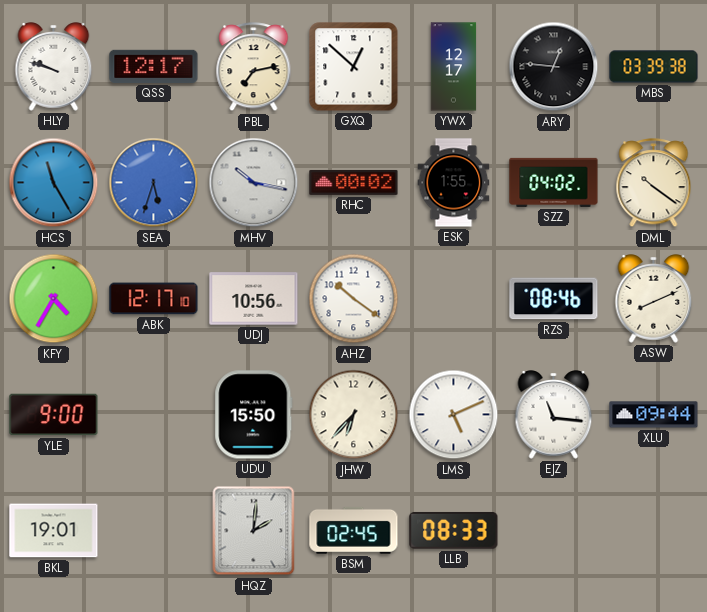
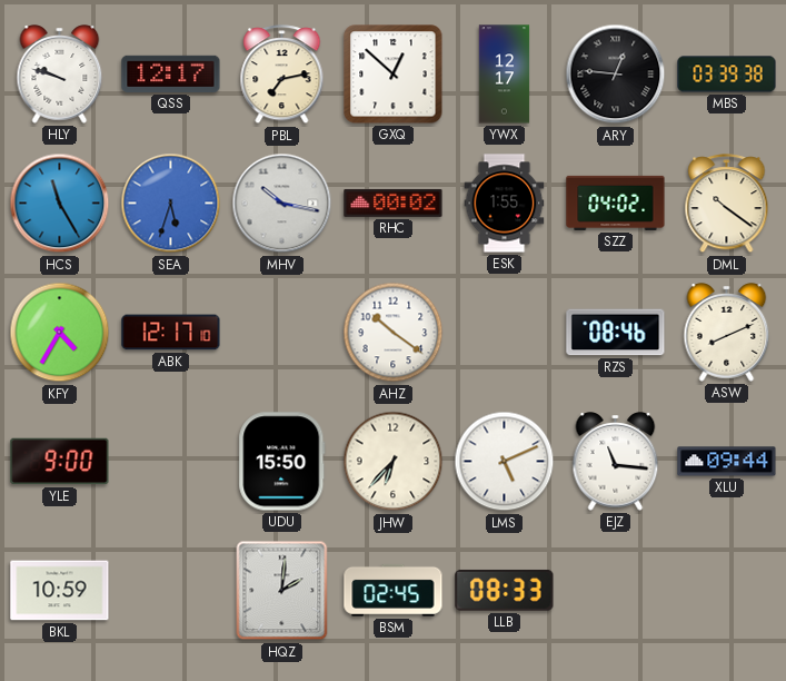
UDJ: 10:56 -> none (254, 299)
BKL: 19:01 -> 10:59 (60, 591)
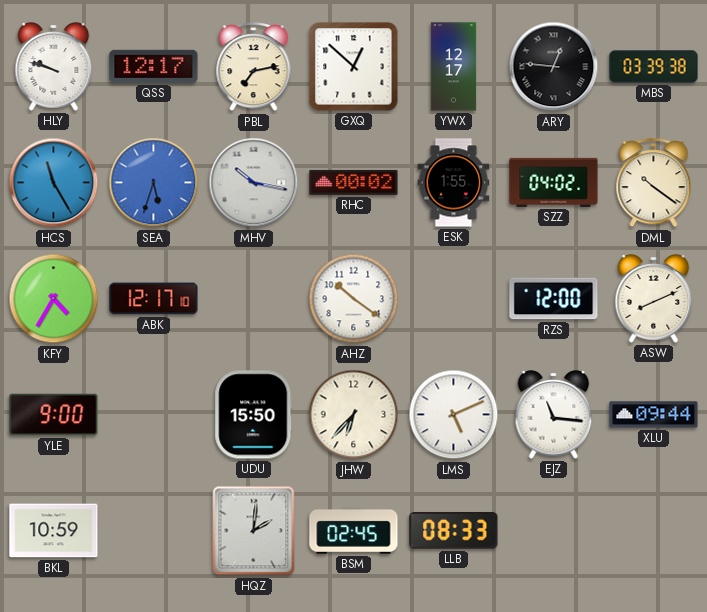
RZS: 08:46 -> 12:00 (554, 299)
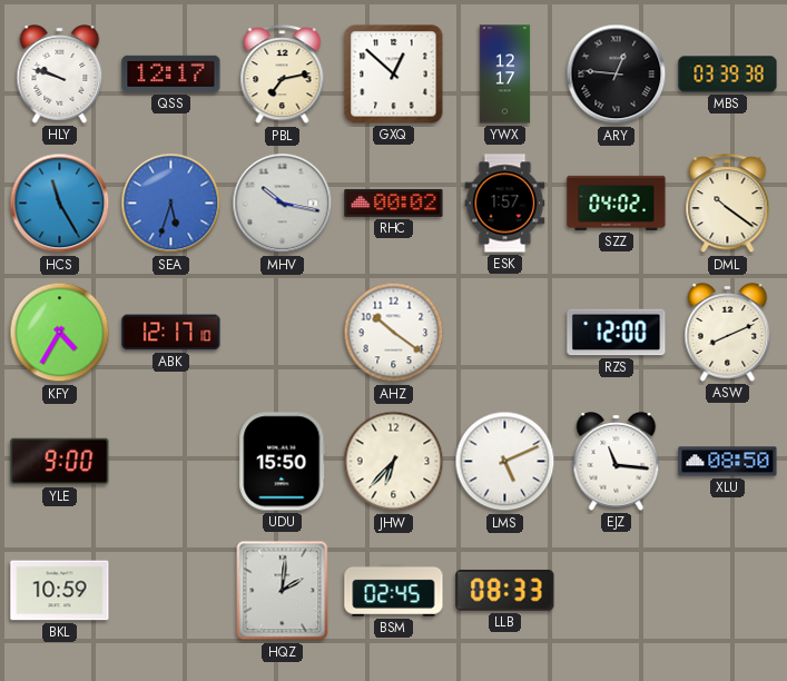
ESK: 1:55 -> 1:57 (505, 204)
XLU: 09:44 -> 08:50 (728, 462)
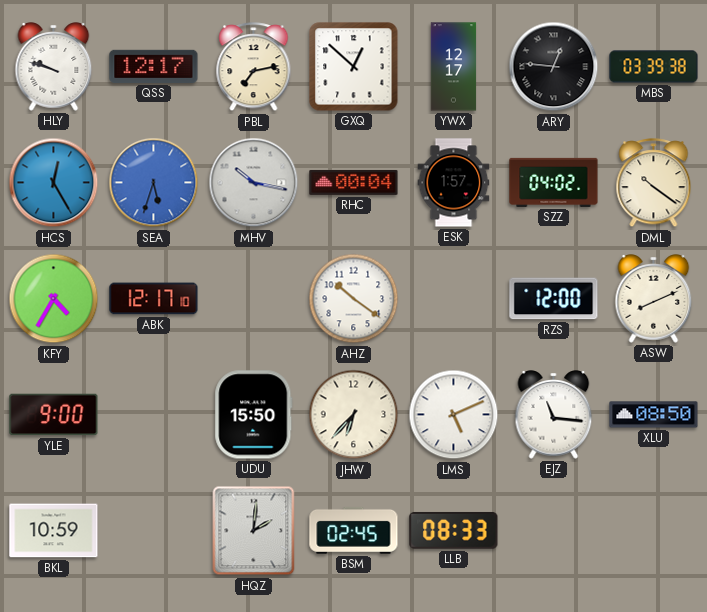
HCS: 11:25 -> 12:25 (54, 183)
RHC: 00:02 -> 00:04 (354, 182)
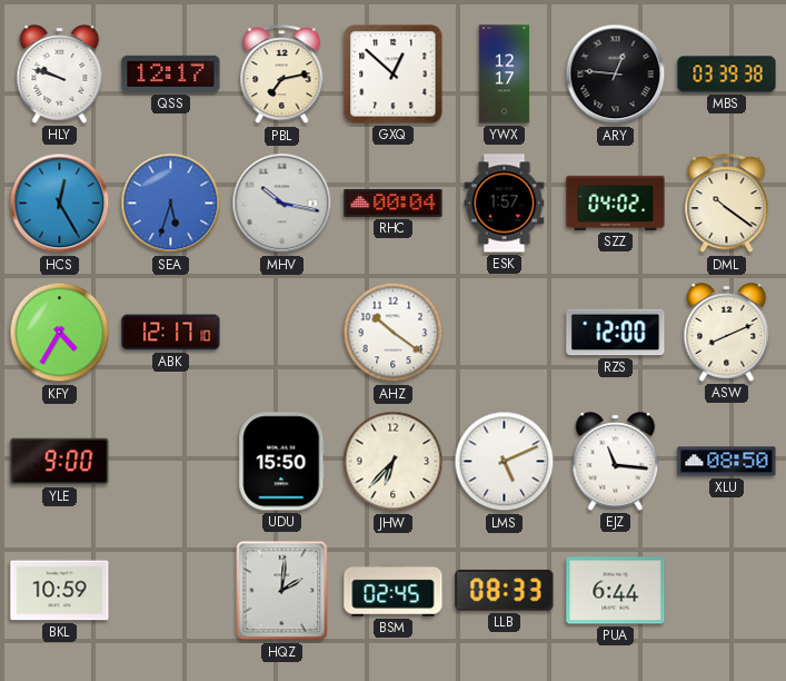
PUA: none -> 6:44 (616, 591)
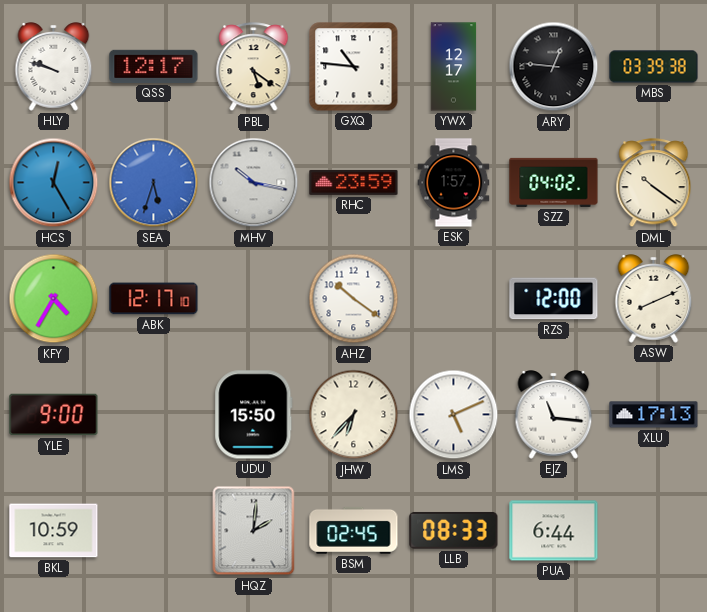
PBL: 7:13 -> 5:21 (254, 67)
GXQ: 12:52 -> 10:46 (354, 67)
RHC: 00:04 -> 23:59 (354, 182)
XLU: 08:50 -> 17:13 (654, 415)
